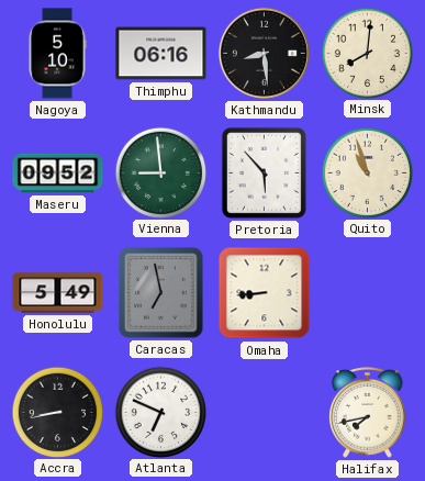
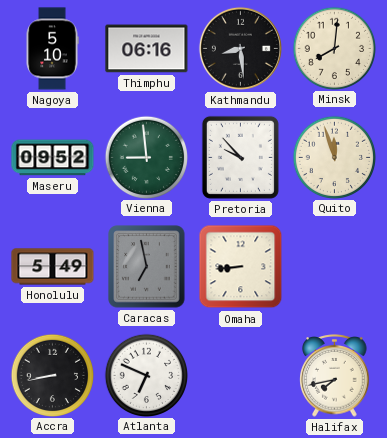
Pretoria: 5:53 -> 9:53 (240, 157)
Quito: 10:57 -> 11:57 (334, 157)
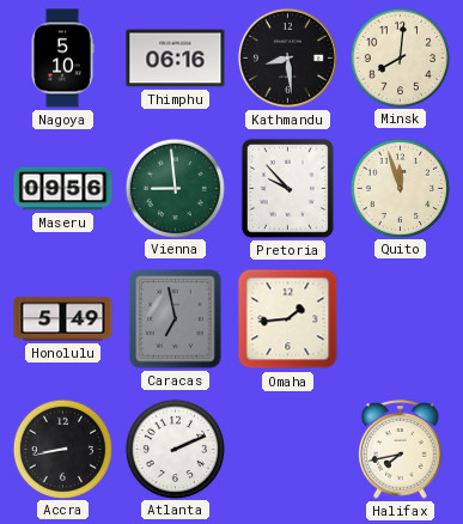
Maseru: 09:52 -> 09:56 (63, 189)
Omaha: 8:44 -> 1:44 (288, 319)
Atlanta: 6:49 -> 2:11 (175, 449)
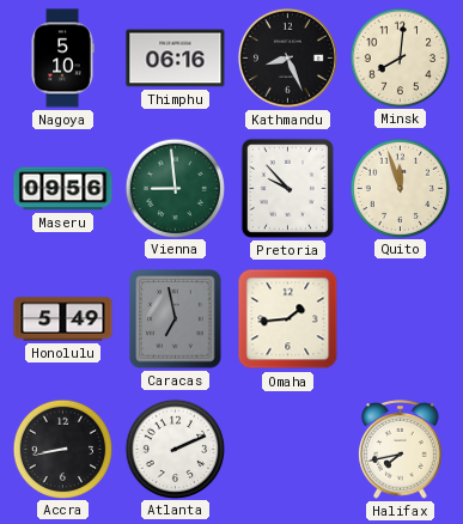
Kathmandu: 8:29 -> 8:26 (287, 57)
